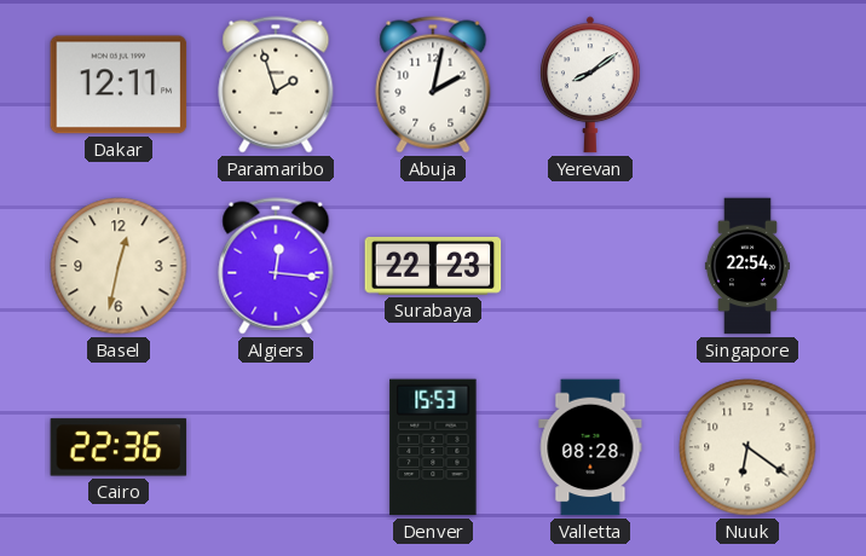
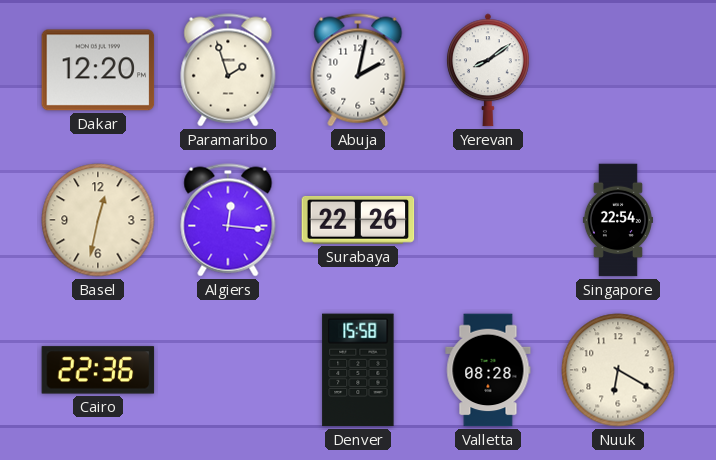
Dakar: 12:11 -> 12:20 (98, 70)
Surabaya: 22:23 -> 22:26 (358, 220)
Denver: 15:53 -> 15:58 (358, 370)
Nuuk: 6:21 -> 6:20 (618, 370)
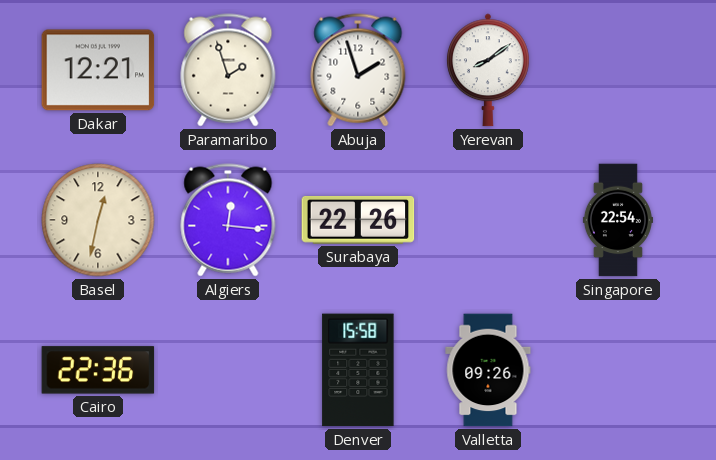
Dakar: 12:20 -> 12:21 (98, 70)
Abuja: 2:02 -> 1:57 (358, 70)
Valletta: 08:28 -> 09:26 (488, 370)
Nuuk: 6:20 -> none (618, 370)
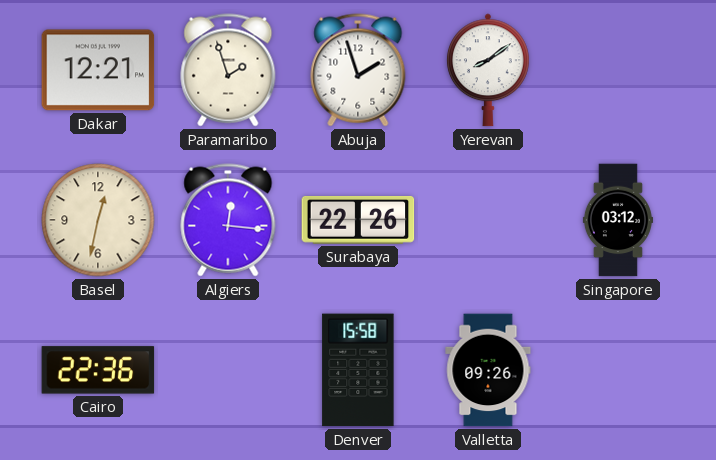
Singapore: 22:54 -> 03:12 (618, 220)
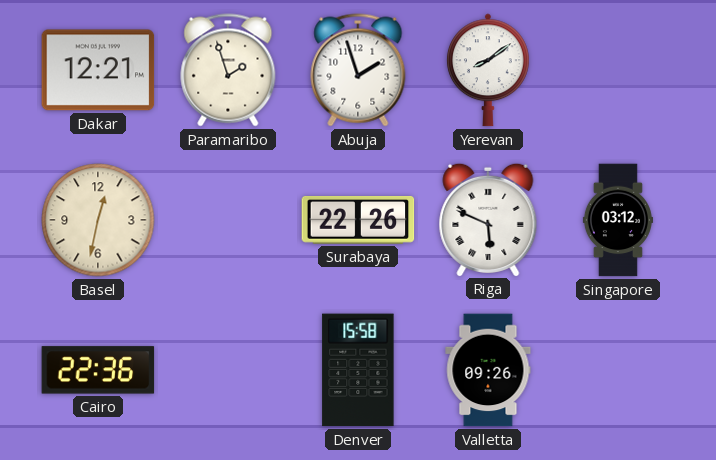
Algiers: 12:16 -> none (228, 220)
Riga: none -> 5:49 (488, 219)
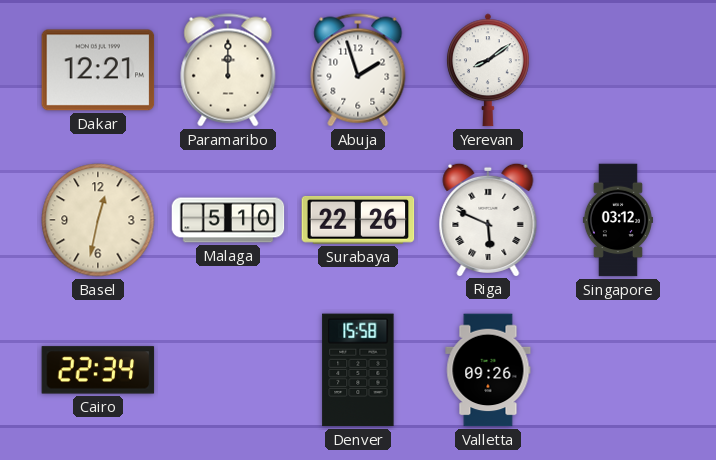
Paramaribo: 1:57 -> 12:00 (228, 70)
Malaga: none -> 5:10 (228, 220)
Cairo: 22:36 -> 22:34 (98, 370)
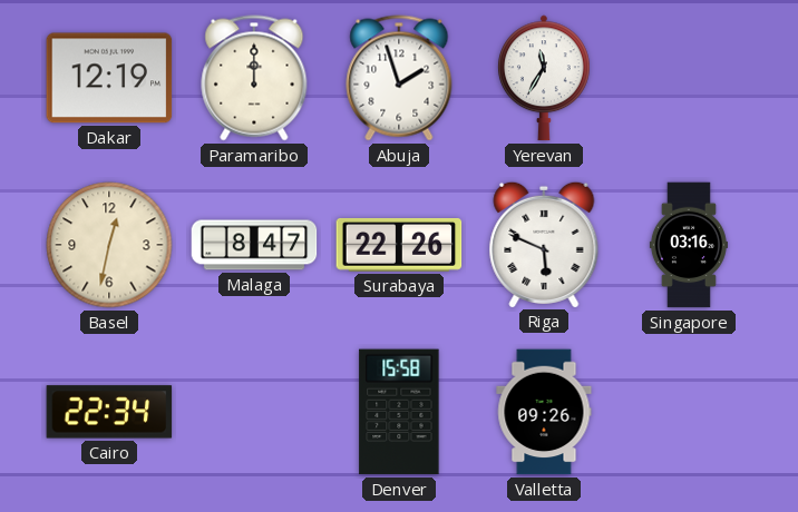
Dakar: 12:21 -> 12:19 (109, 78)
Yerevan: 8:09 -> 11:35 (544, 78)
Malaga: 5:10 -> 8:47 (254, 245)
Singapore: 03:12 -> 03:16 (689, 245)
